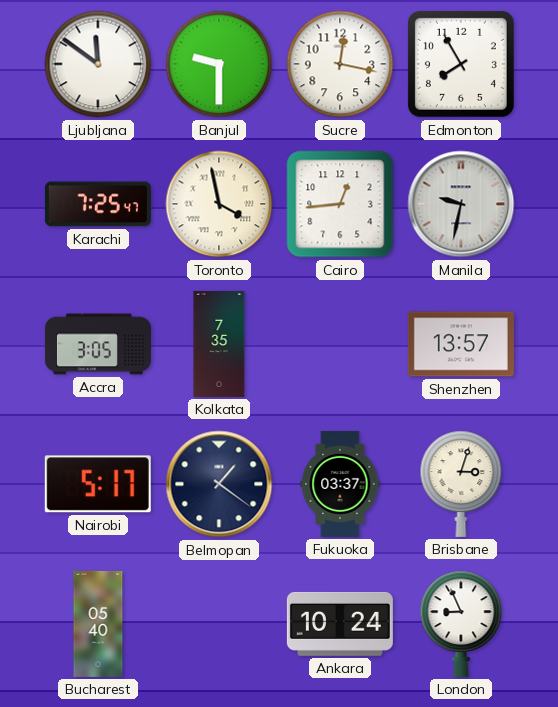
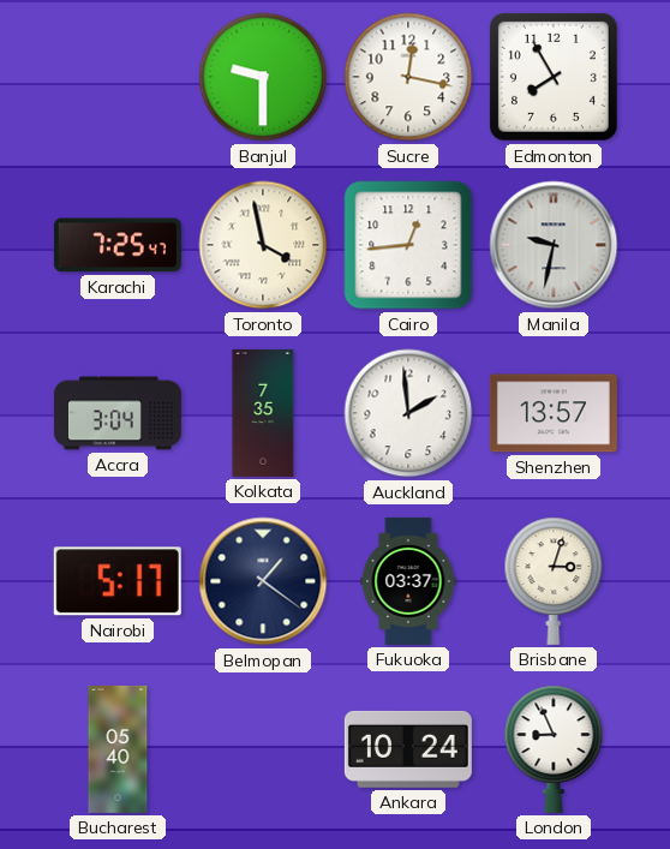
Ljubljana: 11:51 -> none (98, 64)
Accra: 3:05 -> 3:04 (118, 413)
Auckland: none -> 1:59 (408, 413)
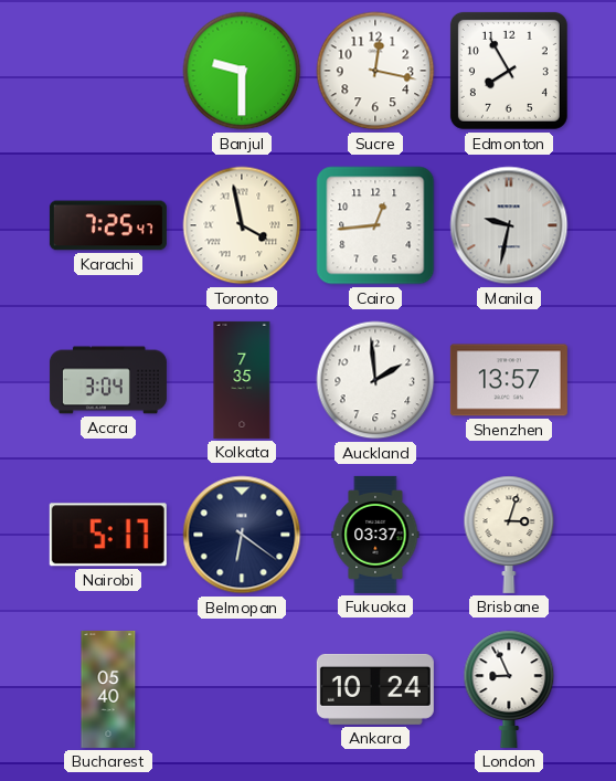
Belmopan: 1:21 -> 6:21 (242, 535)
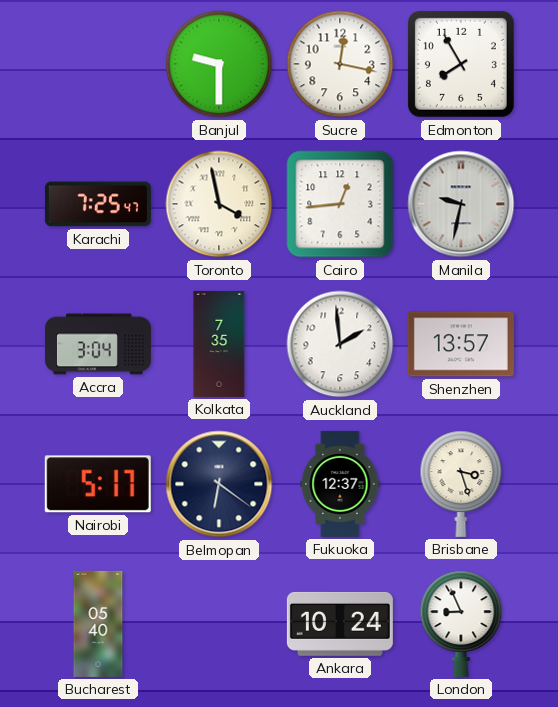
Fukuoka: 03:37 -> 12:37 (340, 484)
Brisbane: 3:03 -> 3:27 (461, 484)
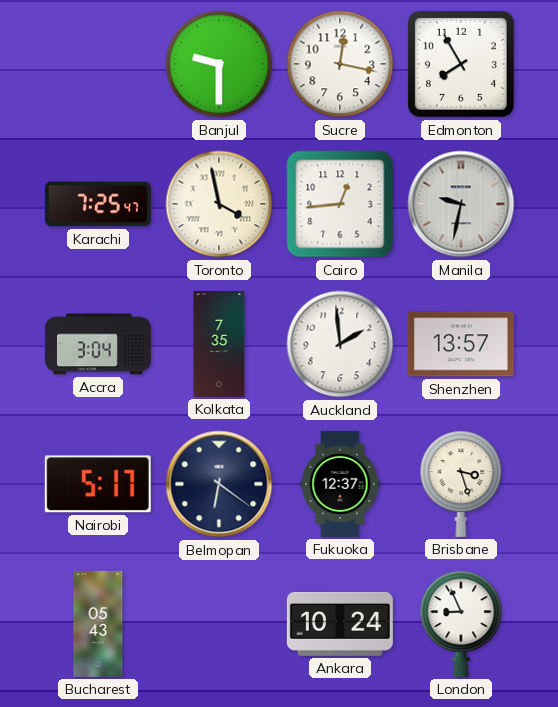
Bucharest: 05:40 -> 05:43 (98, 624)
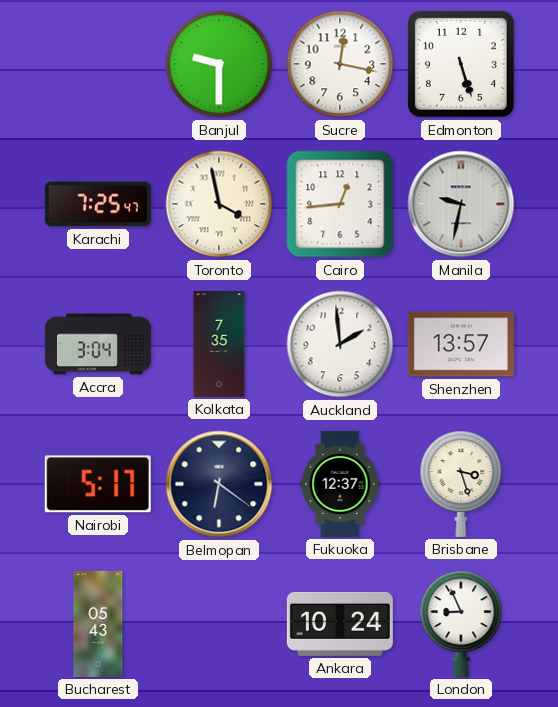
Edmonton: 7:55 -> 5:27 (461, 64)
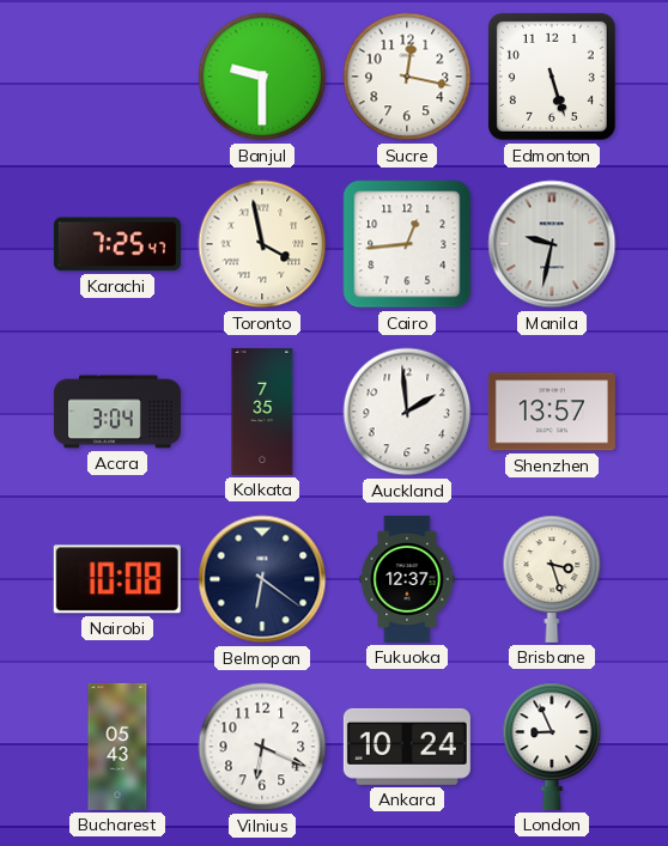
Nairobi: 5:17 -> 10:08 (117, 579)
Vilnius: none -> 6:19 (262, 747)
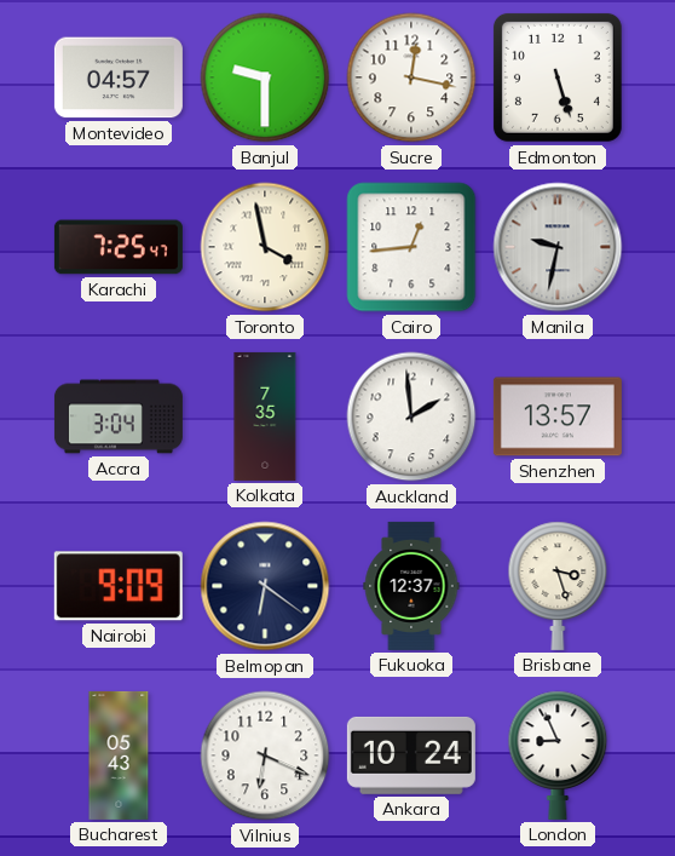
Montevideo: none -> 04:57 (119, 77)
Nairobi: 10:08 -> 9:09 (119, 586)
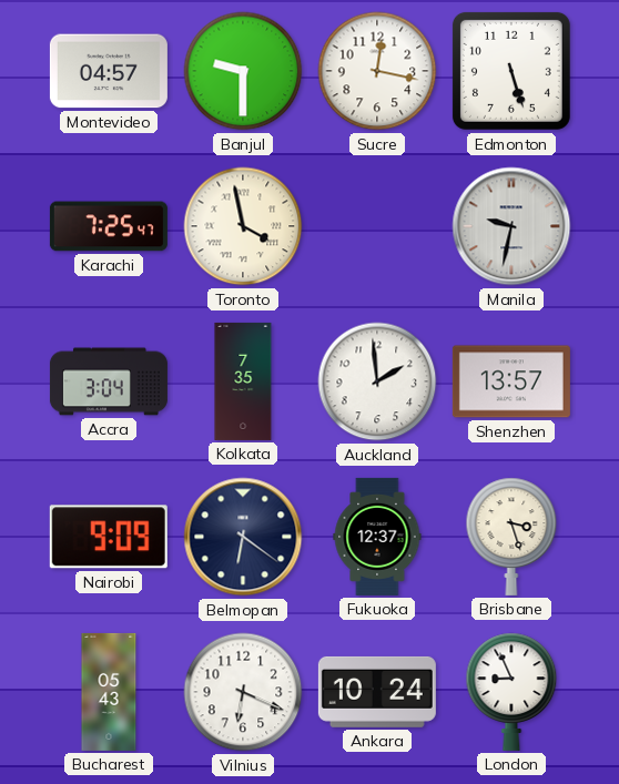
Cairo: 12:44 -> none (411, 247)
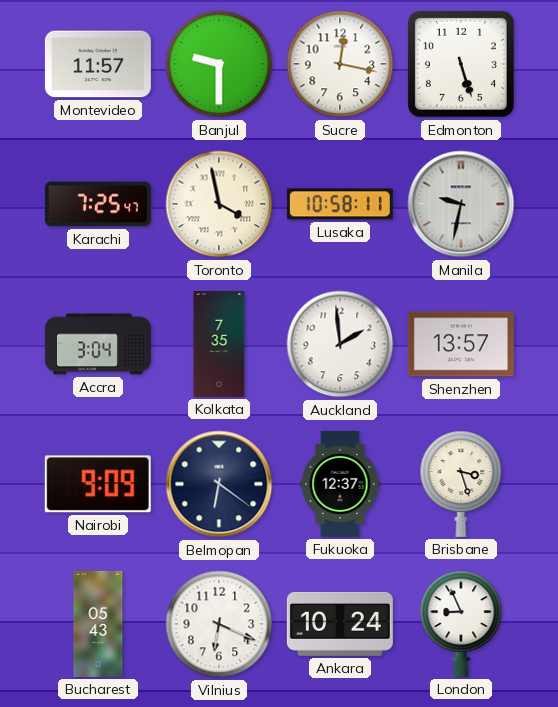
Montevideo: 04:57 -> 11:57 (98, 64)
Lusaka: none -> 10:58 (340, 204)
